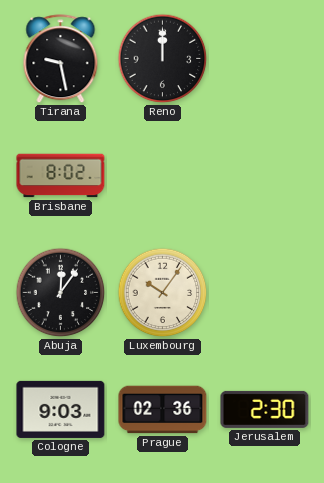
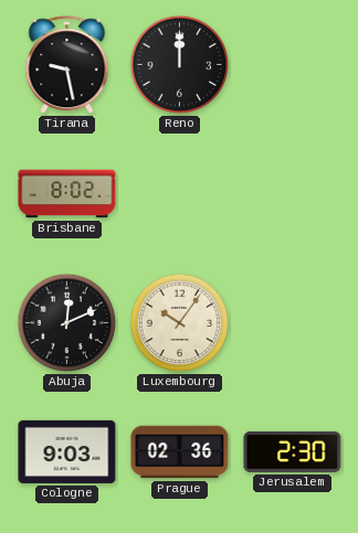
Abuja: 12:06 -> 12:11 (67, 323)
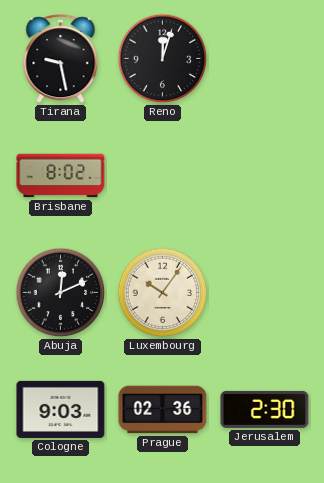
Reno: 12:00 -> 12:03 (163, 59)
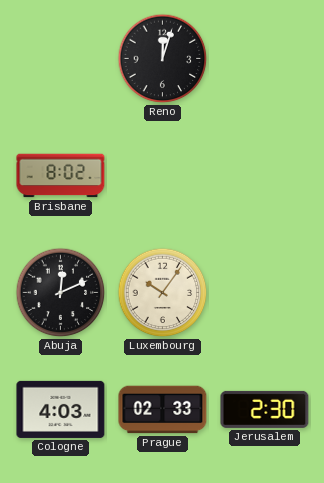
Tirana: 9:28 -> none (61, 59)
Cologne: 9:03 -> 4:03 (61, 409)
Prague: 02:36 -> 02:33 (163, 410)
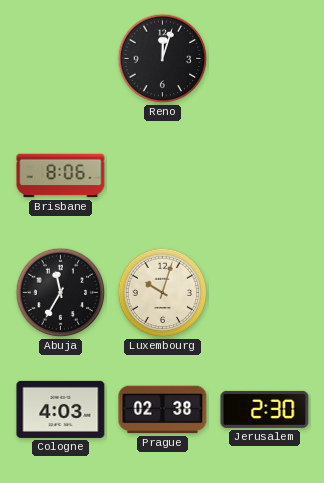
Brisbane: 8:02 -> 8:06 (61, 176)
Abuja: 12:11 -> 11:35 (61, 293)
Luxembourg: 10:06 -> 10:03 (163, 293)
Prague: 02:33 -> 02:38 (163, 410)
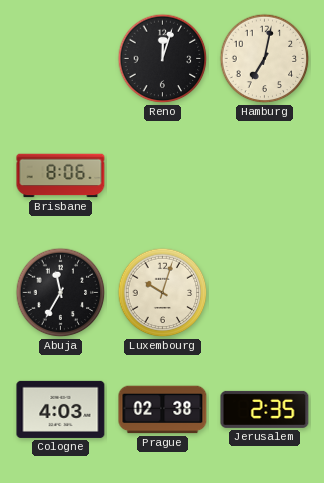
Hamburg: none -> 7:02 (265, 59)
Jerusalem: 2:30 -> 2:35 (265, 409)
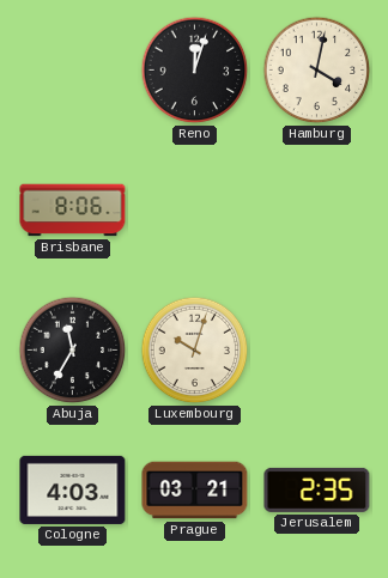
Hamburg: 7:02 -> 4:02 (317, 71)
Prague: 02:38 -> 03:21 (195, 491)
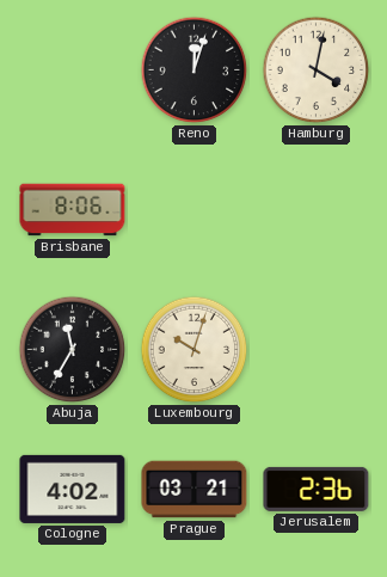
Cologne: 4:03 -> 4:02 (73, 489)
Jerusalem: 2:35 -> 2:36 (317, 489)
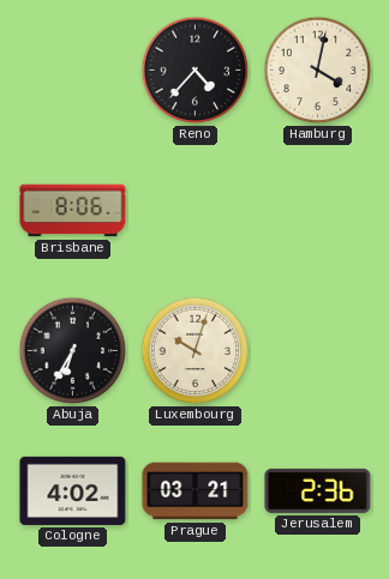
Reno: 12:03 -> 4:37 (196, 71)
Abuja: 11:35 -> 6:35 (73, 351)
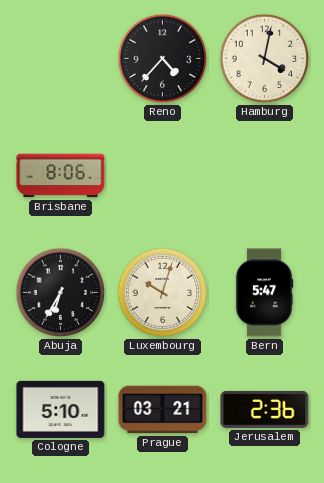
Bern: none -> 5:47 (264, 293)
Cologne: 4:02 -> 5:10 (61, 409)
